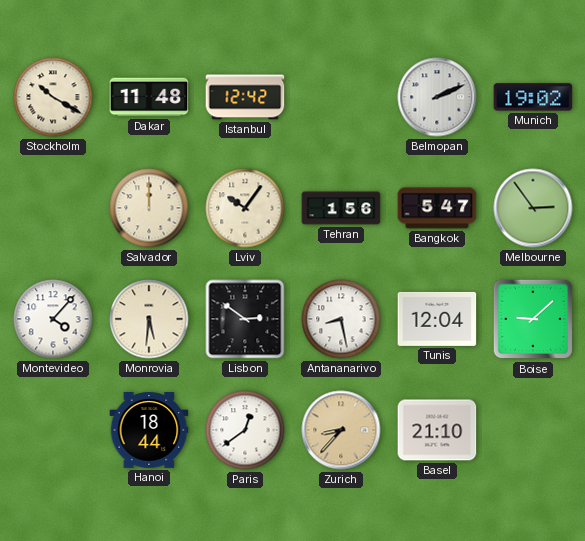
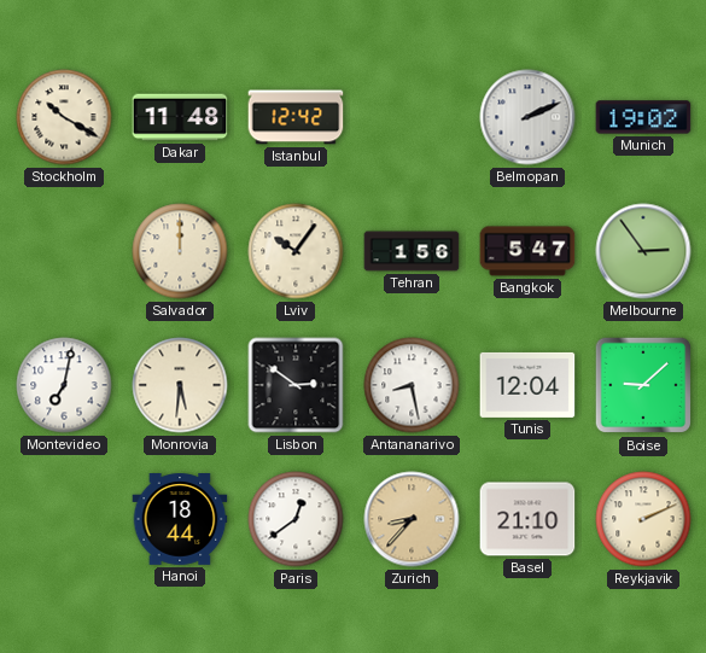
Montevideo: 4:07 -> 7:02 (64, 385)
Reykjavik: none -> 2:11 (643, 519)
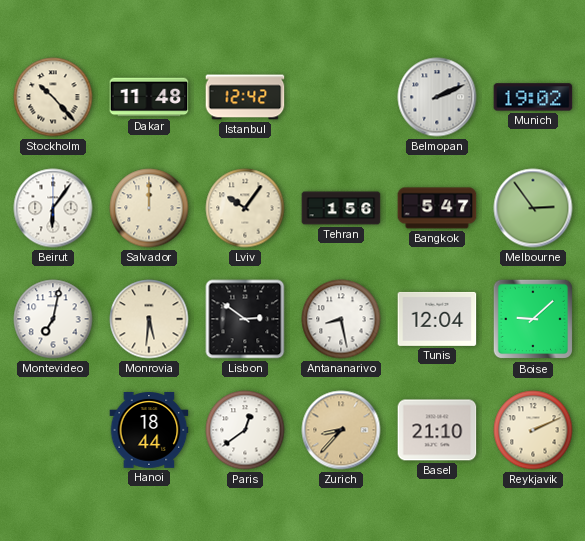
Stockholm: 10:20 -> 10:23 (53, 97)
Beirut: none -> 6:06 (53, 208)
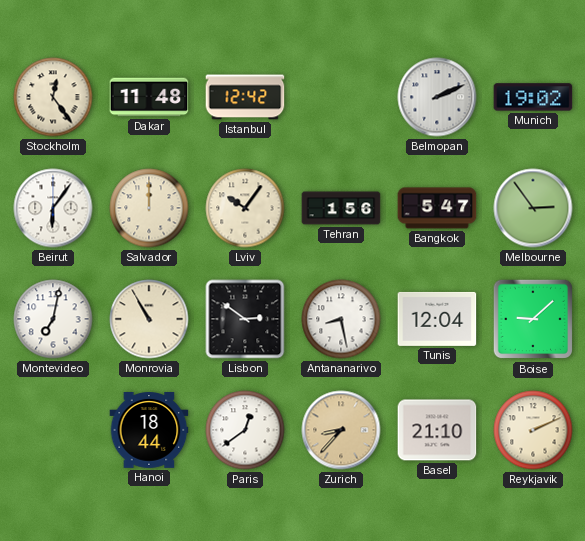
Stockholm: 10:23 -> 12:24 (53, 97)
Monrovia: 5:31 -> 10:55 (149, 319)
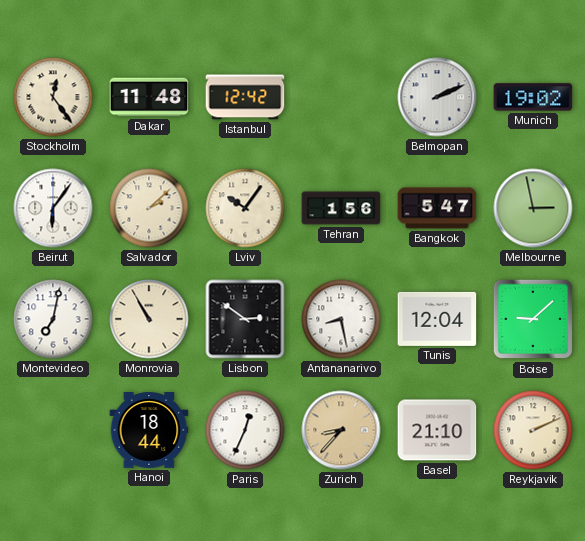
Salvador: 12:00 -> 2:08 (149, 208)
Melbourne: 2:54 -> 2:58 (533, 208)
Paris: 12:39 -> 12:34 (245, 430)
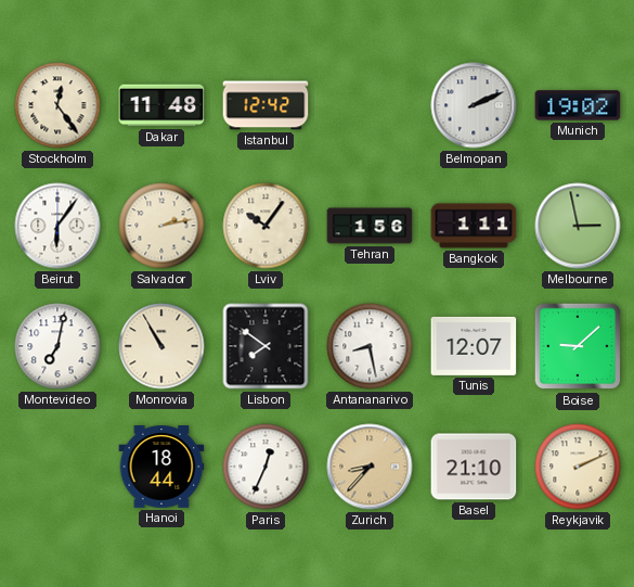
Salvador: 2:08 -> 2:13 (161, 226)
Bangkok: 5:47 -> 1:11 (474, 226)
Lisbon: 2:51 -> 7:51 (266, 346)
Tunis: 12:04 -> 12:07 (474, 346)
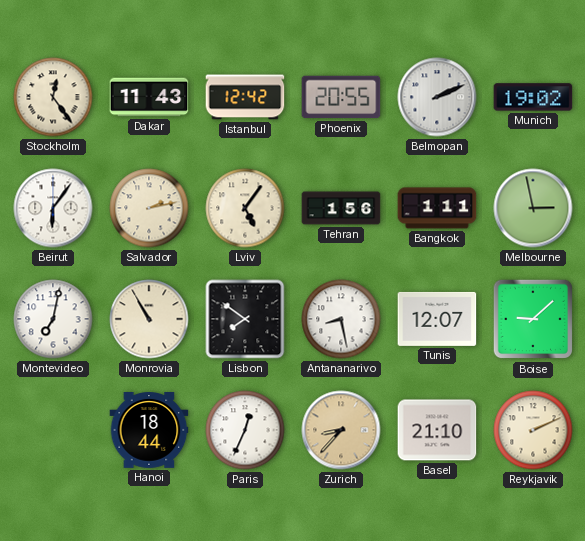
Dakar: 11:48 -> 11:43 (149, 97)
Phoenix: none -> 20:55 (341, 97)
Lviv: 10:06 -> 5:06 (245, 208)
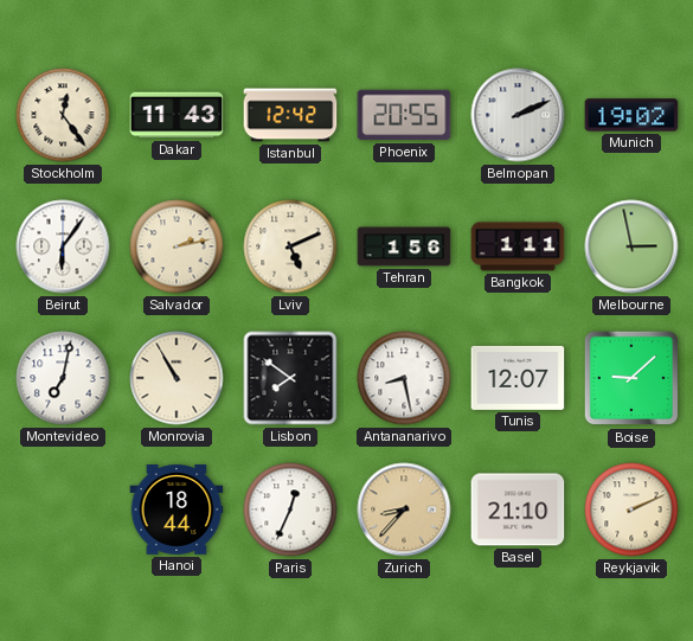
Lviv: 5:06 -> 5:11 (290, 246)
